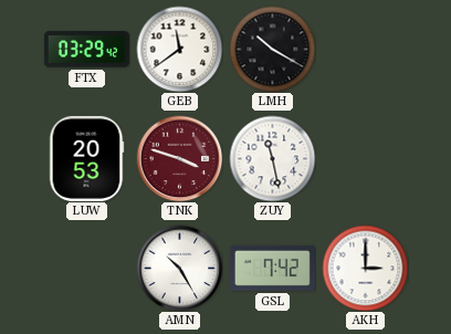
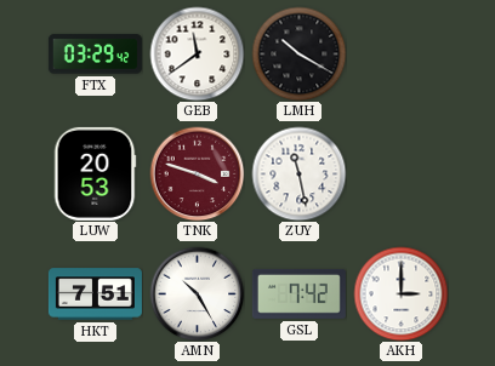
HKT: none -> 7:51 (95, 294)
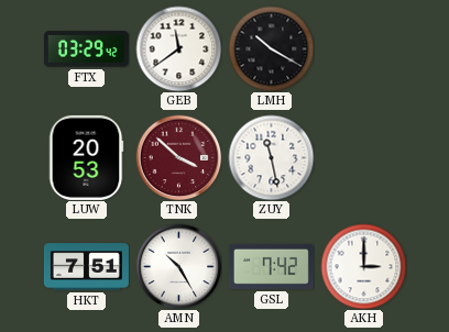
TNK: 3:48 -> 3:52 (178, 157)
